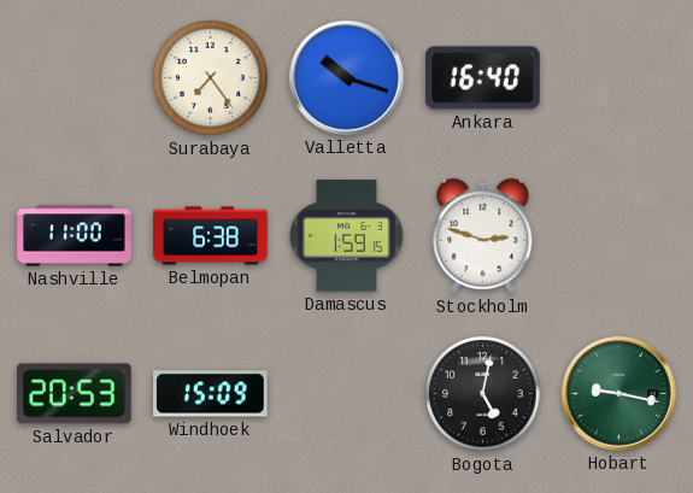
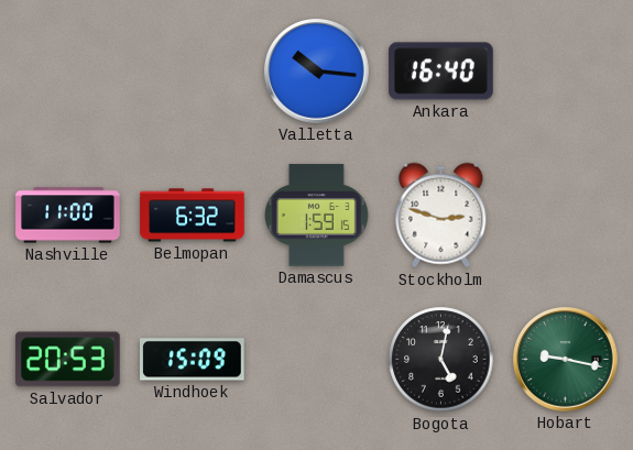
Surabaya: 7:24 -> none (211, 78)
Valletta: 10:18 -> 10:16 (317, 72)
Belmopan: 6:38 -> 6:32 (193, 216)
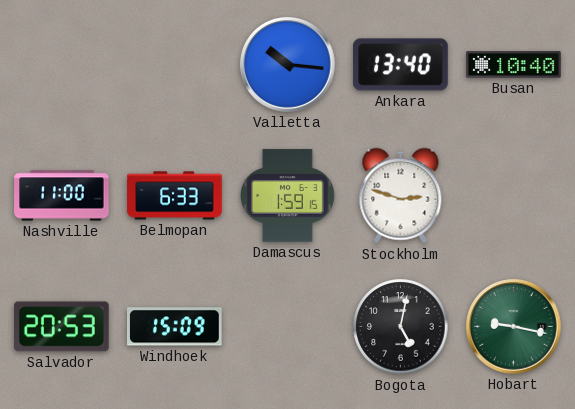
Ankara: 16:40 -> 13:40 (401, 65)
Busan: none -> 10:40 (514, 65)
Belmopan: 6:32 -> 6:33 (175, 196)
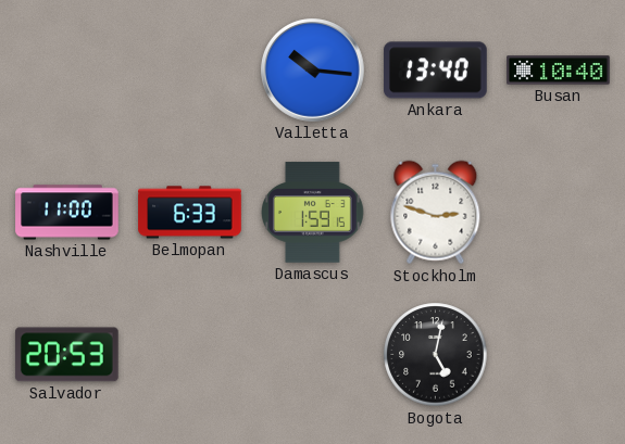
Windhoek: 15:09 -> none (175, 327)
Hobart: 9:17 -> none (514, 327)
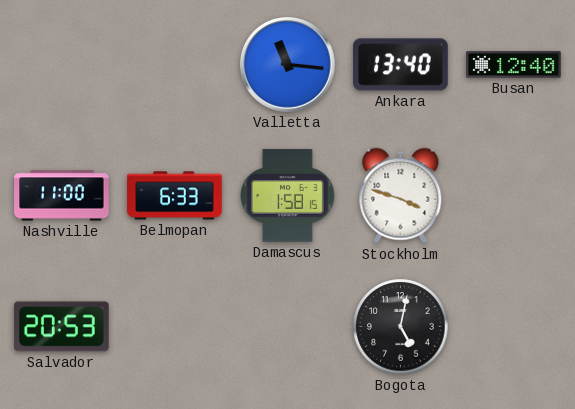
Valletta: 10:16 -> 11:16 (288, 65)
Busan: 10:40 -> 12:40 (514, 65)
Damascus: 1:59 -> 1:58 (288, 196)
Stockholm: 2:48 -> 3:48 (401, 196)
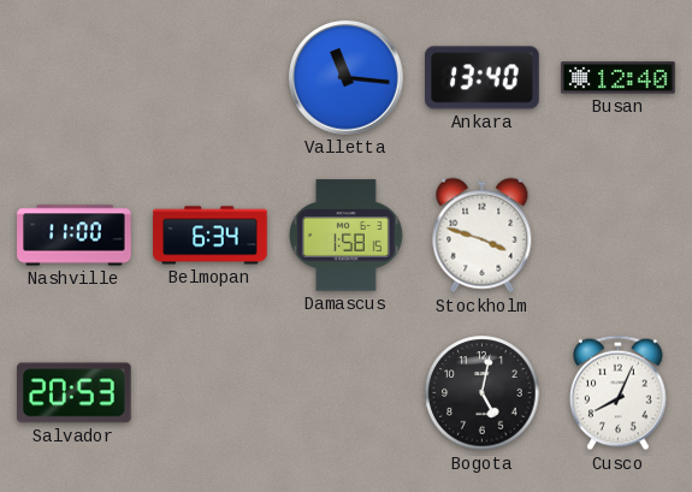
Belmopan: 6:33 -> 6:34 (211, 236)
Cusco: none -> 8:04 (619, 393)
